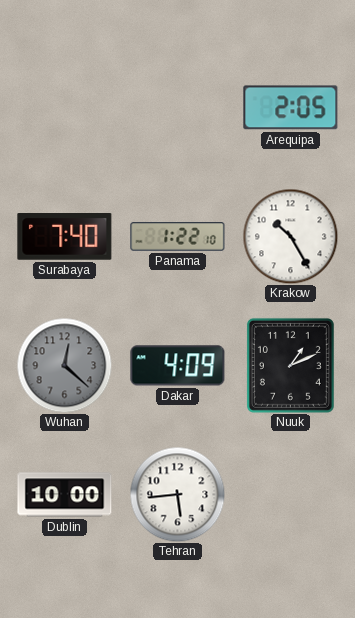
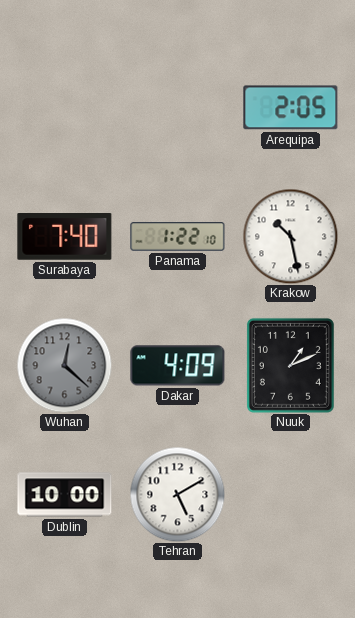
Krakow: 10:25 -> 10:28 (290, 236)
Tehran: 5:44 -> 5:10 (177, 494)
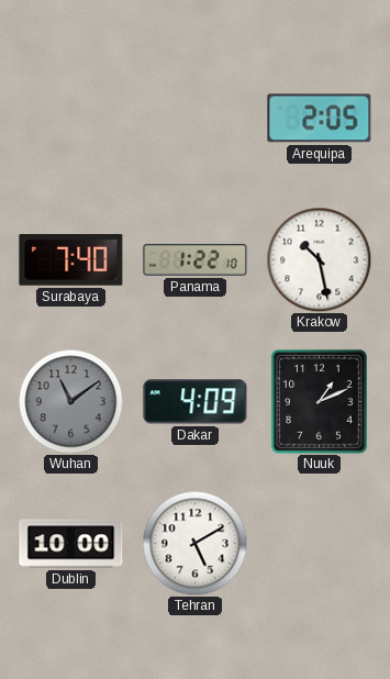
Wuhan: 12:22 -> 11:09 (70, 401)
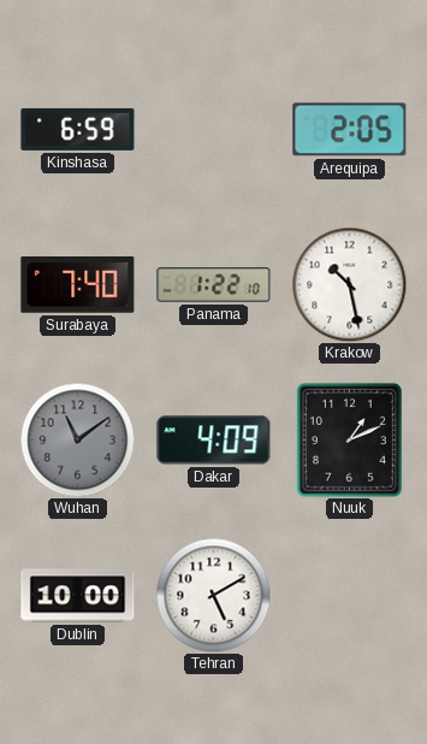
Kinshasa: none -> 6:59 (78, 129)
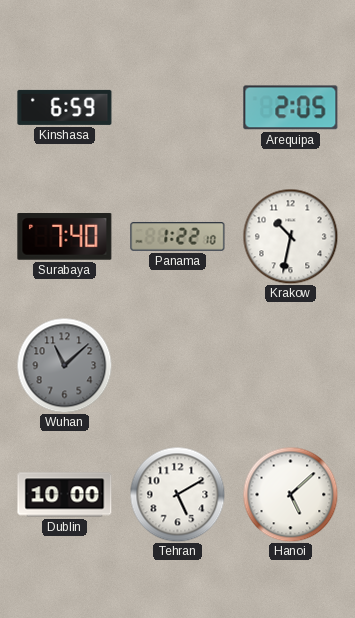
Krakow: 10:28 -> 10:32 (290, 236)
Wuhan: 11:09 -> 11:08 (64, 365)
Dakar: 4:09 -> none (214, 441)
Nuuk: 1:11 -> none (349, 439)
Hanoi: none -> 5:08 (290, 494)
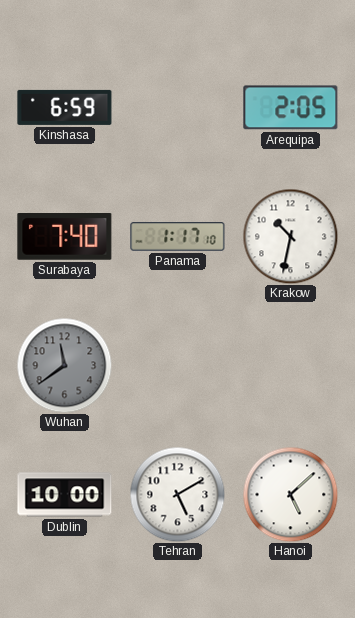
Panama: 1:22 -> 1:17 (178, 237)
Wuhan: 11:08 -> 11:39 (64, 365)
